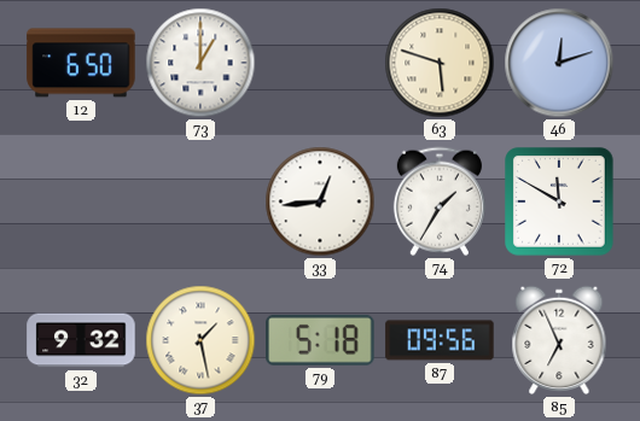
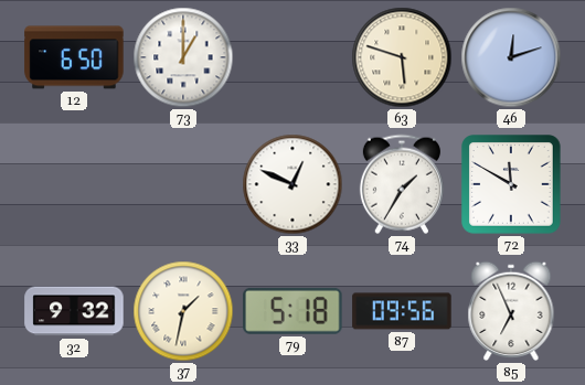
33: 12:44 -> 12:49 (292, 184)
37: 1:28 -> 1:32 (183, 311)
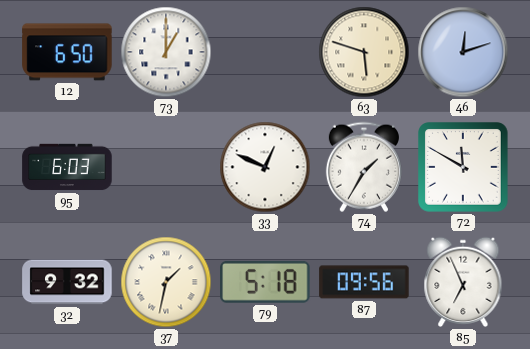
95: none -> 6:03 (67, 167)
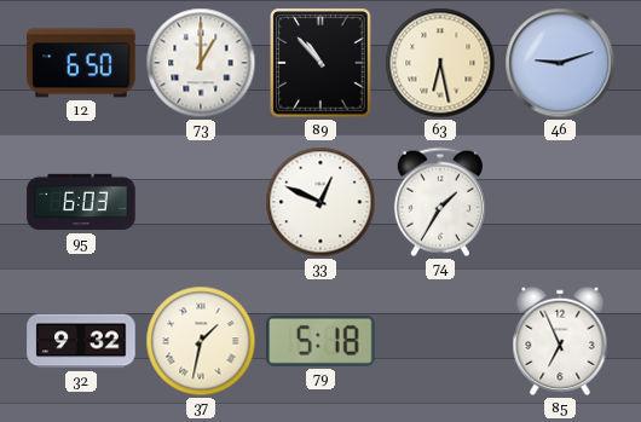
89: none -> 10:53 (320, 63)
63: 5:48 -> 6:28 (440, 63)
46: 12:12 -> 9:12 (560, 63)
72: 11:50 -> none (463, 167)
87: 09:56 -> none (364, 282)
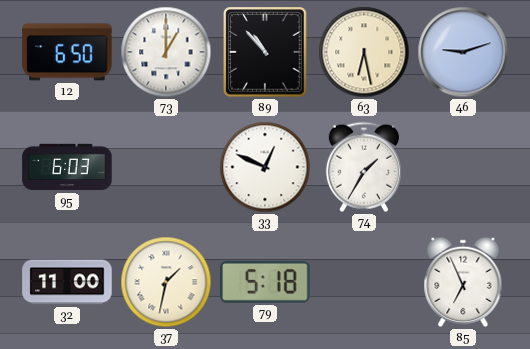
32: 9:32 -> 11:00 (67, 282)
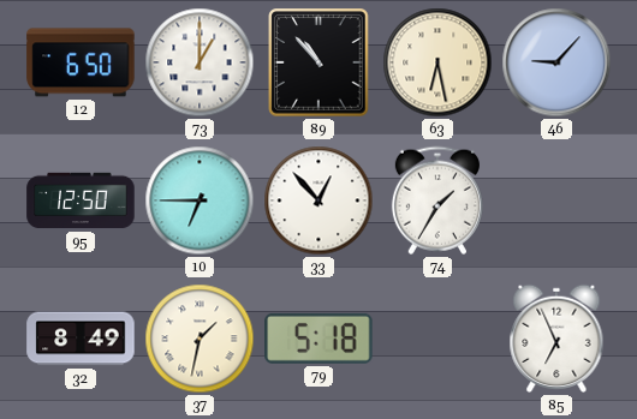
46: 9:12 -> 9:07 (556, 62)
95: 6:03 -> 12:50 (81, 200)
10: none -> 6:45 (200, 200)
33: 12:49 -> 12:53 (318, 200)
32: 11:00 -> 8:49 (81, 339)
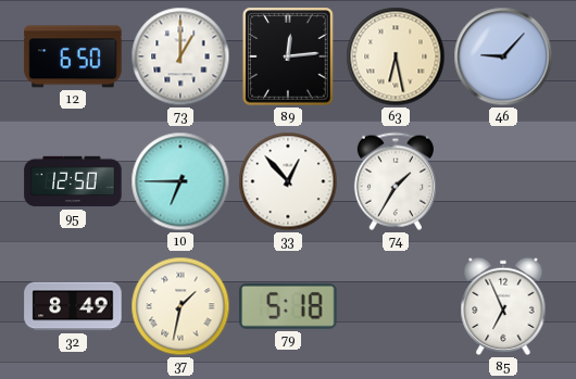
89: 10:53 -> 12:14 (288, 56)
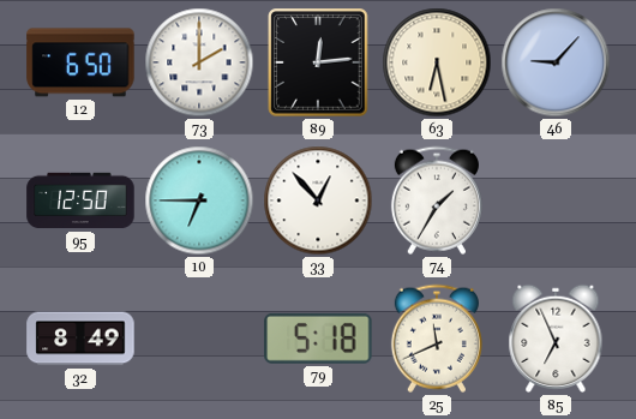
73: 1:00 -> 2:00 (199, 62)
37: 1:32 -> none (180, 306)
25: none -> 11:41 (437, 339)
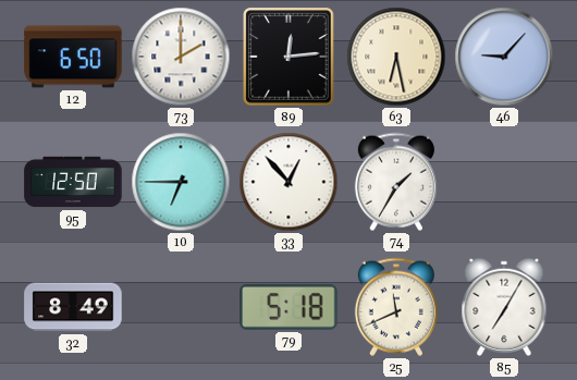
85: 6:56 -> 7:05 (504, 307)
